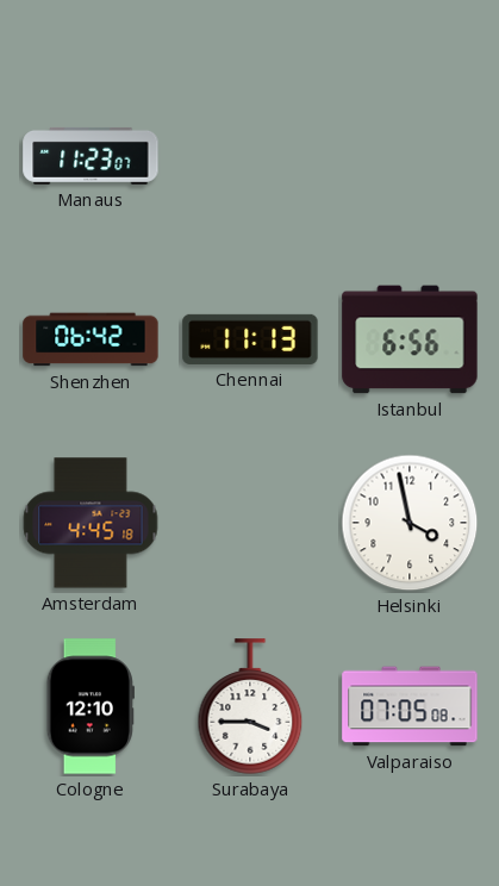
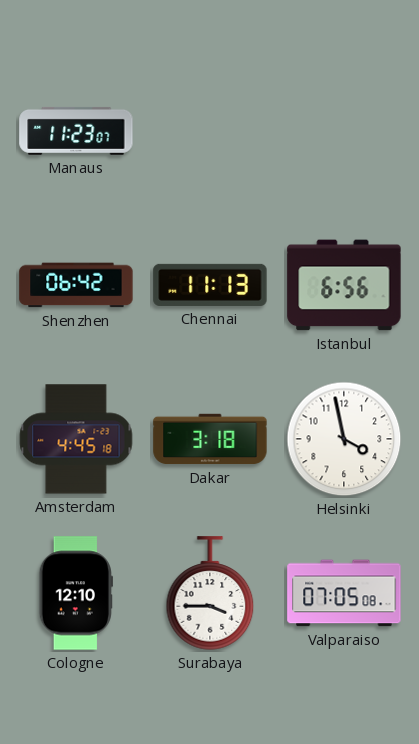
Dakar: none -> 3:18 (210, 439)
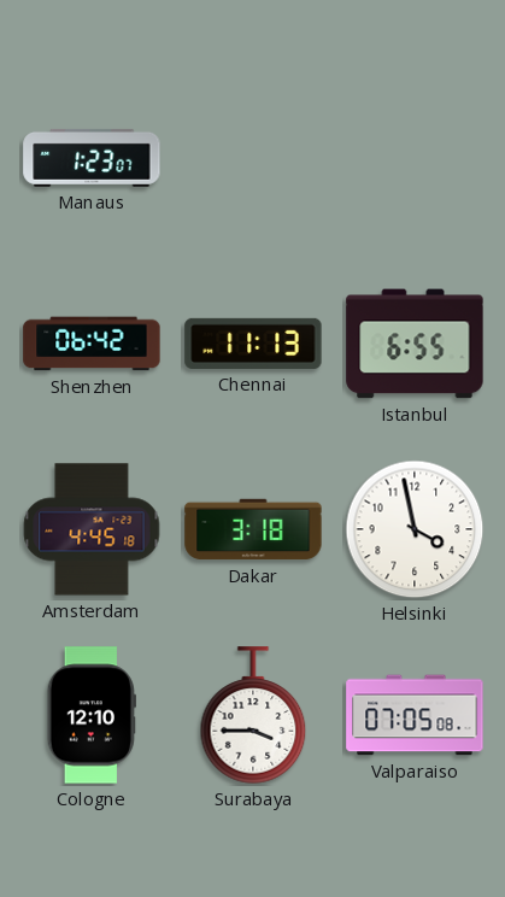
Manaus: 11:23 -> 1:23 (92, 158)
Istanbul: 6:56 -> 6:55 (415, 344)
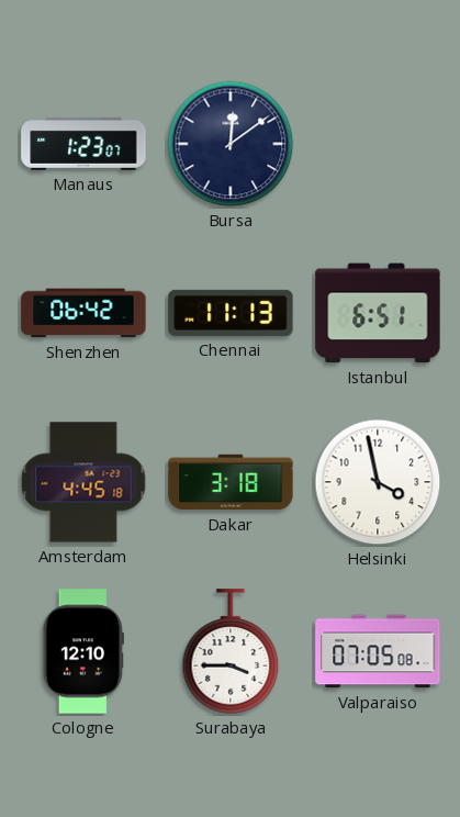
Bursa: none -> 12:09 (231, 144)
Istanbul: 6:55 -> 6:51 (378, 313)
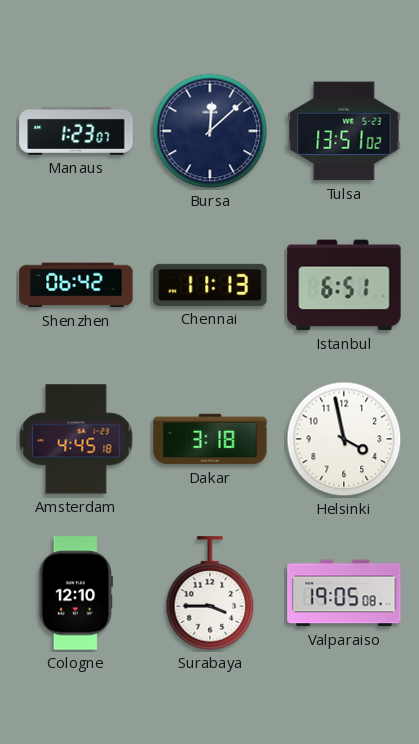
Bursa: 12:09 -> 12:08 (210, 131)
Tulsa: none -> 13:51 (344, 131)
Valparaiso: 07:05 -> 19:05 (344, 593)
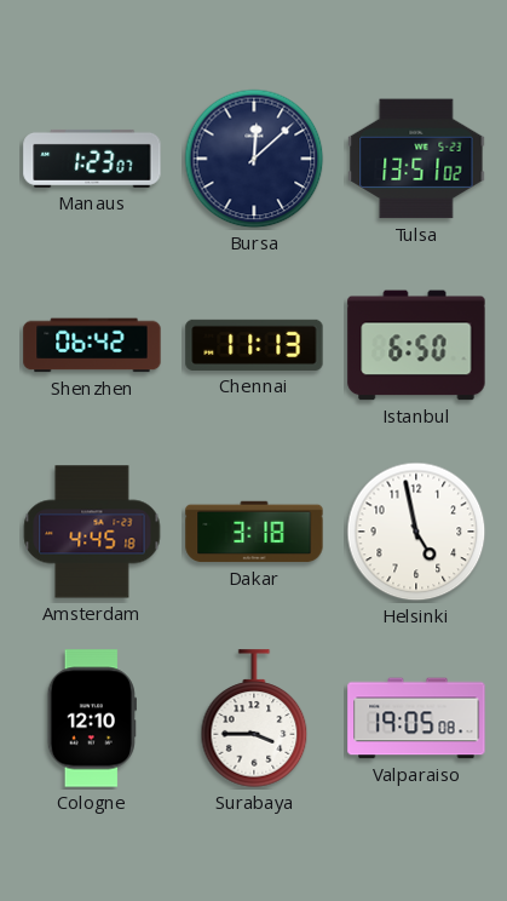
Istanbul: 6:51 -> 6:50 (416, 345)
Helsinki: 3:58 -> 4:58 (416, 532)
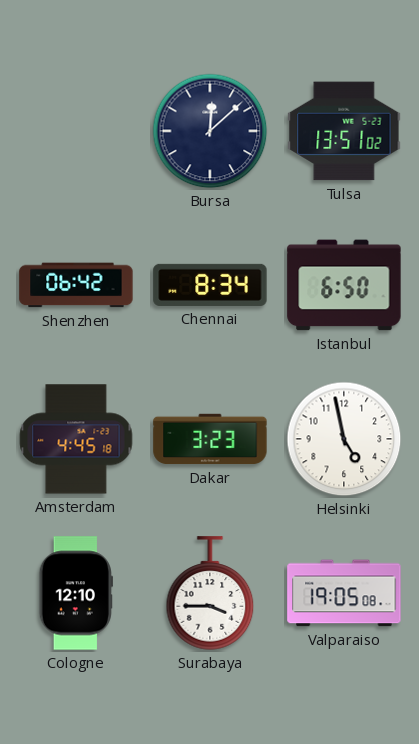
Manaus: 1:23 -> none (92, 159)
Chennai: 11:13 -> 8:34 (210, 285)
Dakar: 3:18 -> 3:23 (210, 439)
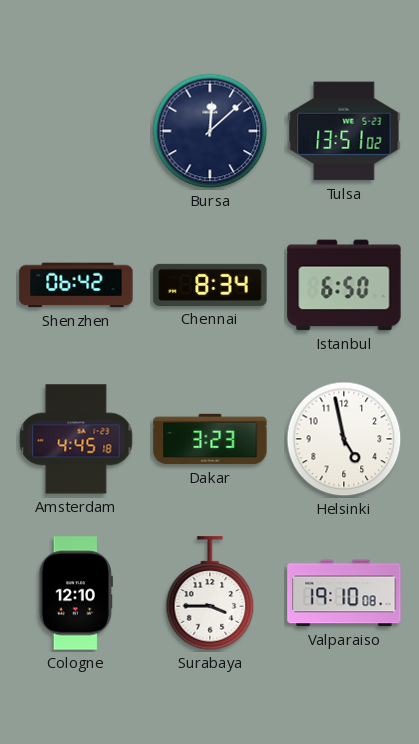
Valparaiso: 19:05 -> 19:10 (344, 593)
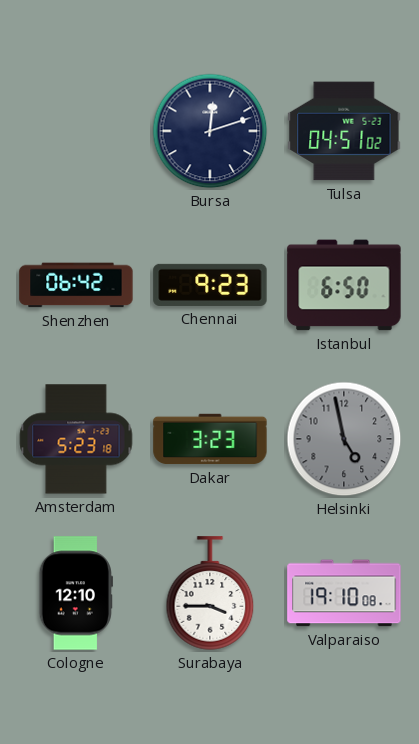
Bursa: 12:08 -> 12:12 (210, 131)
Tulsa: 13:51 -> 04:51 (344, 131)
Chennai: 8:34 -> 9:23 (210, 285)
Amsterdam: 4:45 -> 5:23 (76, 439)
Helsinki dial: white -> grey (344, 439)
